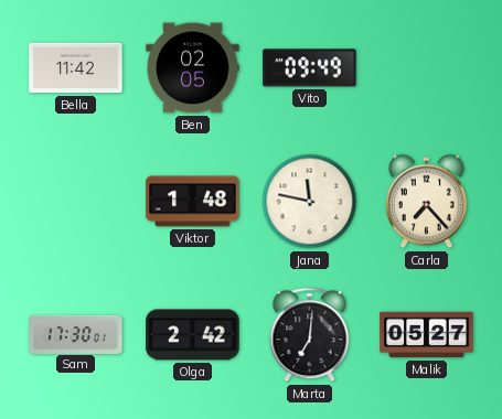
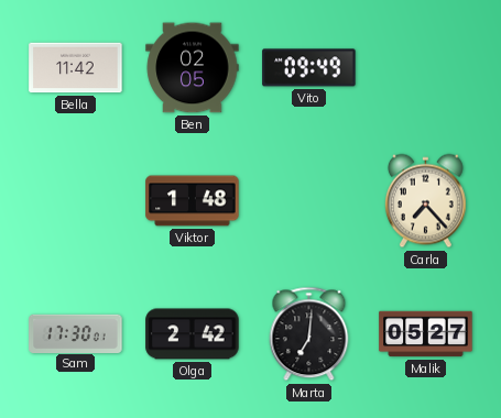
Jana: 11:47 -> none (310, 202)
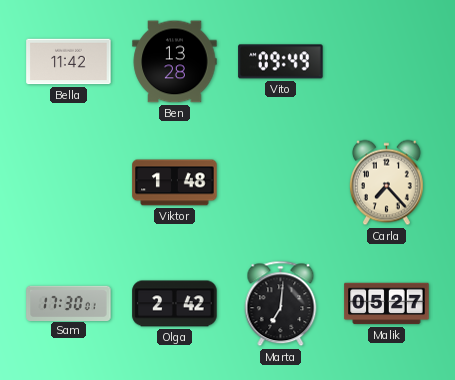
Ben: 02:05 -> 13:28 (175, 62)
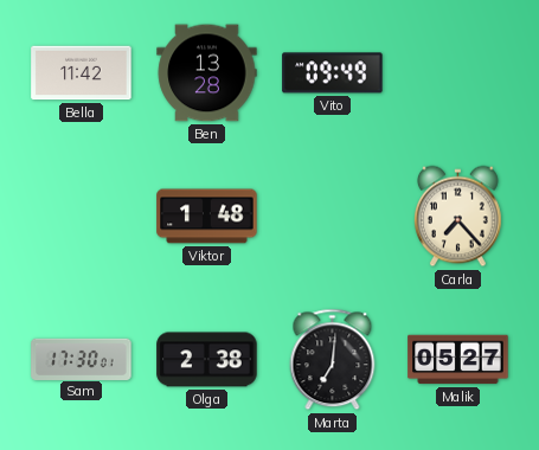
Olga: 2:42 -> 2:38 (207, 360)
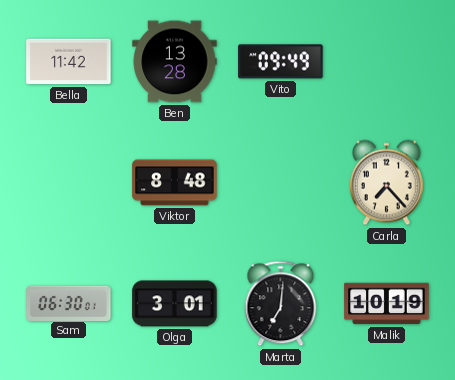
Viktor: 1:48 -> 8:48 (175, 183)
Sam: 17:30 -> 06:30 (69, 303)
Olga: 2:38 -> 3:01 (175, 304)
Malik: 05:27 -> 10:19 (387, 304)
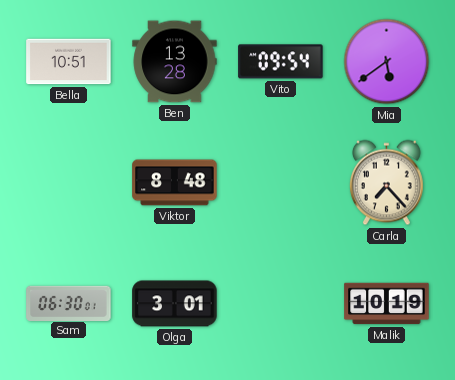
Bella: 11:42 -> 10:51 (69, 62)
Vito: 09:49 -> 09:54 (281, 62)
Mia: none -> 5:39 (387, 62)
Marta: 7:01 -> none (281, 304)
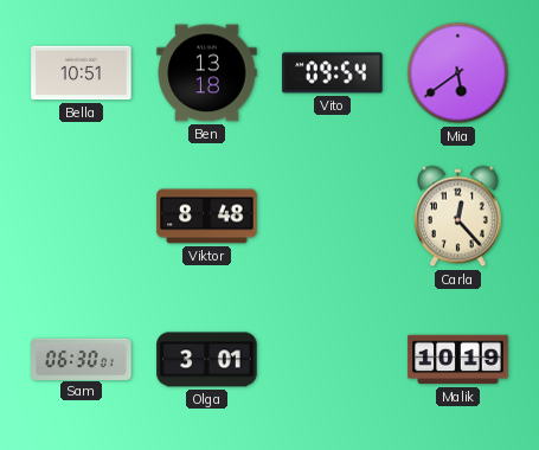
Ben: 13:28 -> 13:18 (207, 73)
Carla: 7:23 -> 12:23 (457, 217)
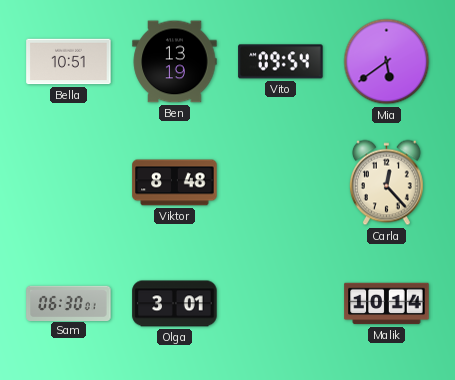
Ben: 13:18 -> 13:19 (175, 62)
Malik: 10:19 -> 10:14 (387, 304)
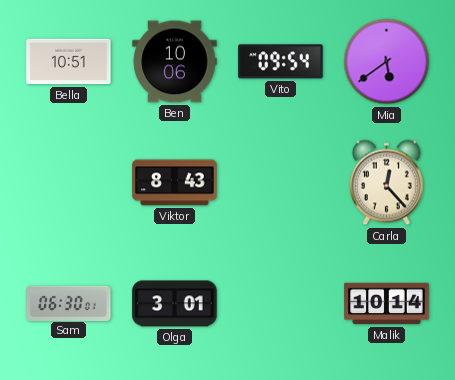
Ben: 13:19 -> 10:06 (175, 62)
Viktor: 8:48 -> 8:43 (175, 183)
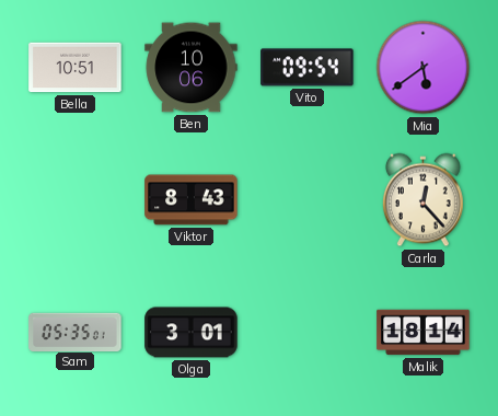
Sam: 06:30 -> 05:35 (76, 332)
Malik: 10:14 -> 18:14 (424, 333)
